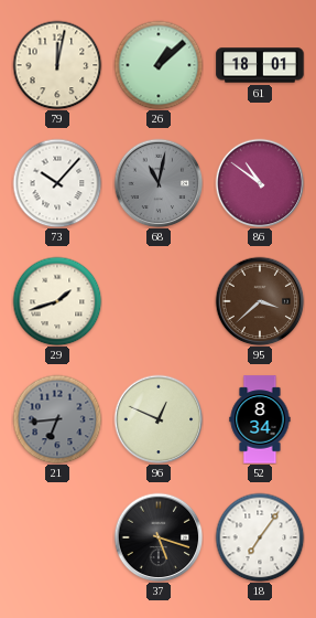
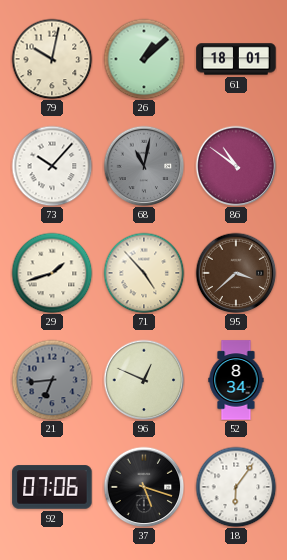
79: 12:02 -> 10:02 (52, 59)
71: none -> 4:53 (144, 273)
92: none -> 07:06 (52, 487)
18: 7:06 -> 6:06 (236, 487)
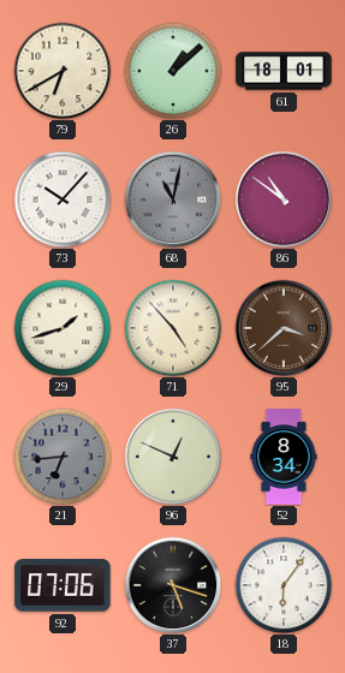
79: 10:02 -> 6:40 (63, 71)
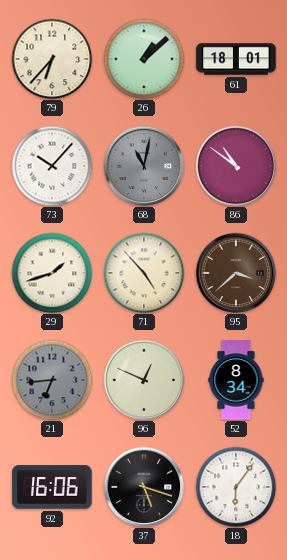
79: 6:40 -> 6:37 (52, 59)
92: 07:06 -> 16:06 (52, 487)
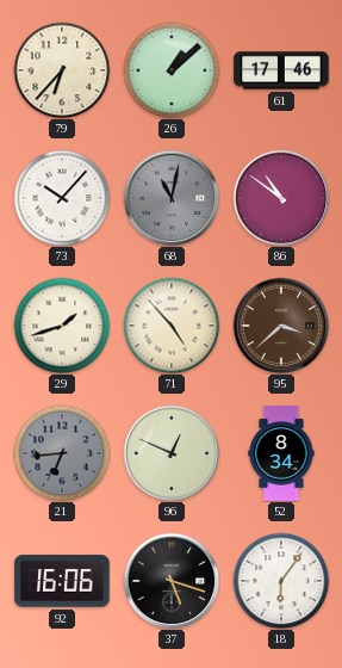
61: 18:01 -> 17:46 (281, 70)
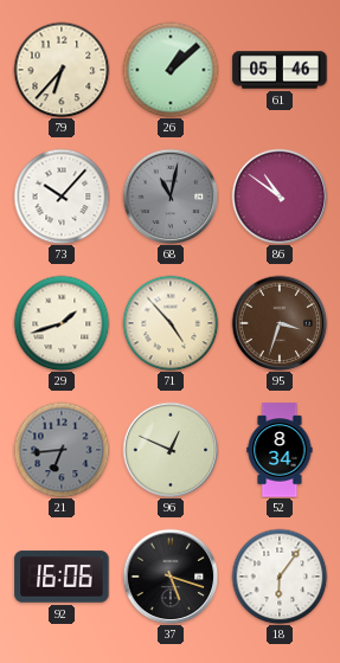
61: 17:46 -> 05:46 (280, 70)
95: 3:38 -> 3:33 (280, 323)
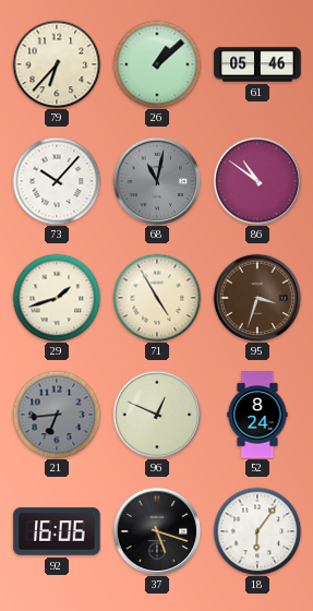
71: 4:53 -> 4:55 (157, 298)
52: 8:34 -> 8:24 (257, 415)
